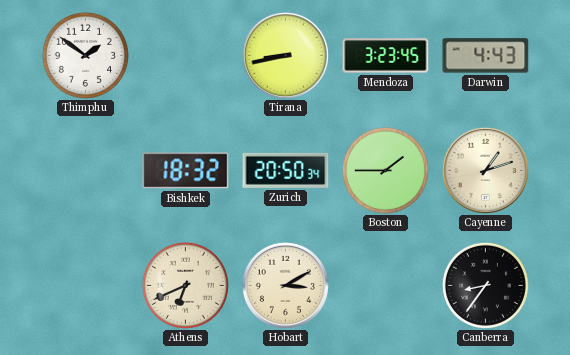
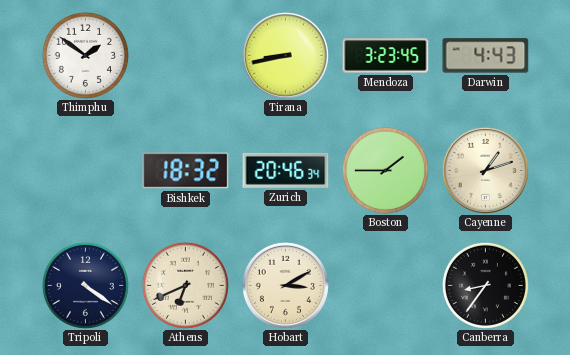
Zurich: 20:50 -> 20:46 (286, 170)
Tripoli: none -> 4:21 (85, 285)
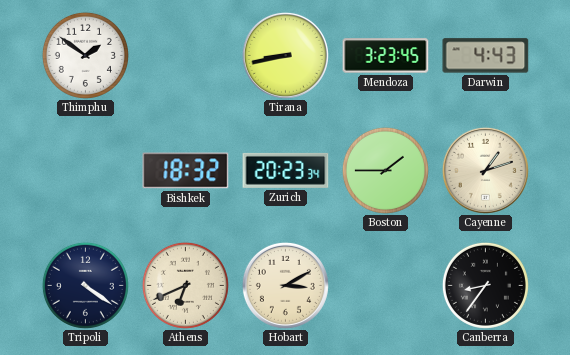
Zurich: 20:46 -> 20:23 (286, 170)
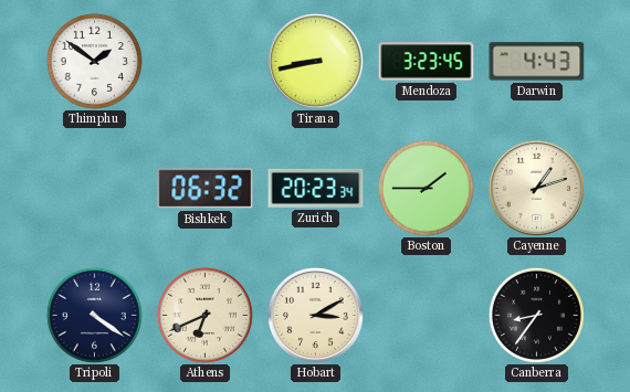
Bishkek: 18:32 -> 06:32 (206, 189)
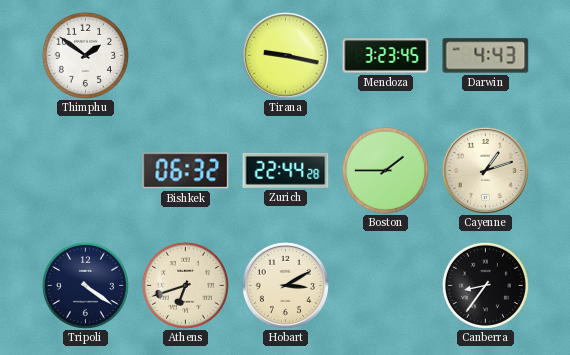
Tirana: 8:43 -> 9:17 (285, 55)
Zurich: 20:23 -> 22:44 (286, 170)
Athens: 6:41 -> 6:42 (185, 285)
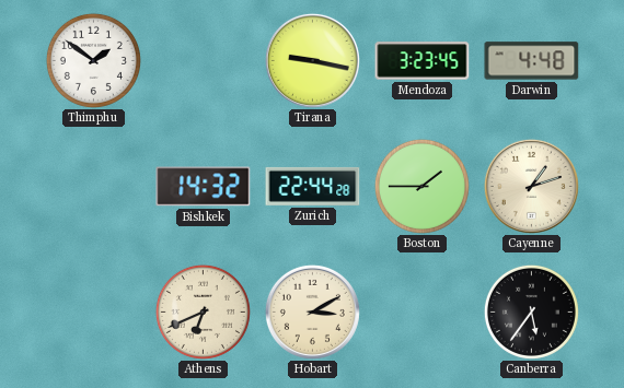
Darwin: 4:43 -> 4:48 (532, 61)
Bishkek: 06:32 -> 14:32 (204, 187)
Tripoli: 4:21 -> none (85, 285)
Athens: 6:42 -> 6:41 (203, 311)
Canberra: 8:36 -> 5:36 (531, 311)
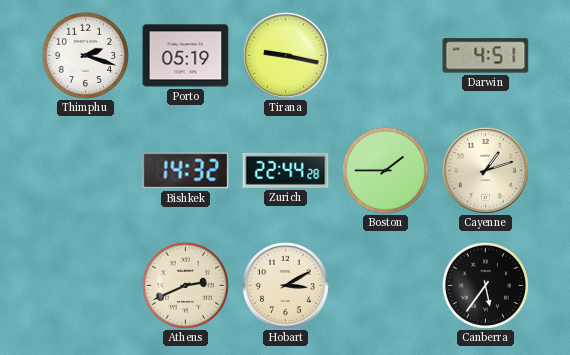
Thimphu: 1:51 -> 2:18 (85, 55)
Porto: none -> 05:19 (186, 56)
Mendoza: 3:23 -> none (423, 61)
Darwin: 4:48 -> 4:51 (486, 56)
Athens: 6:41 -> 2:41 (185, 285)
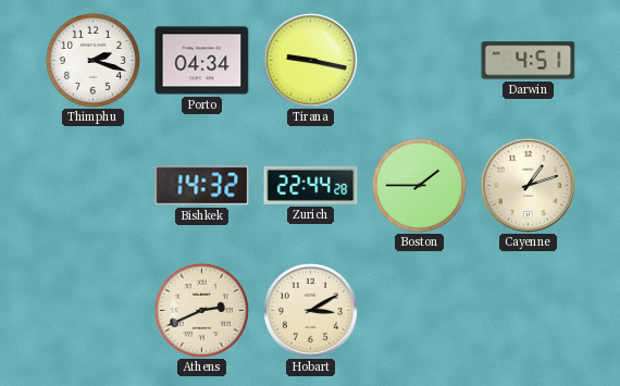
Porto: 05:19 -> 04:34 (202, 61)
Canberra: 5:36 -> none (485, 285)
